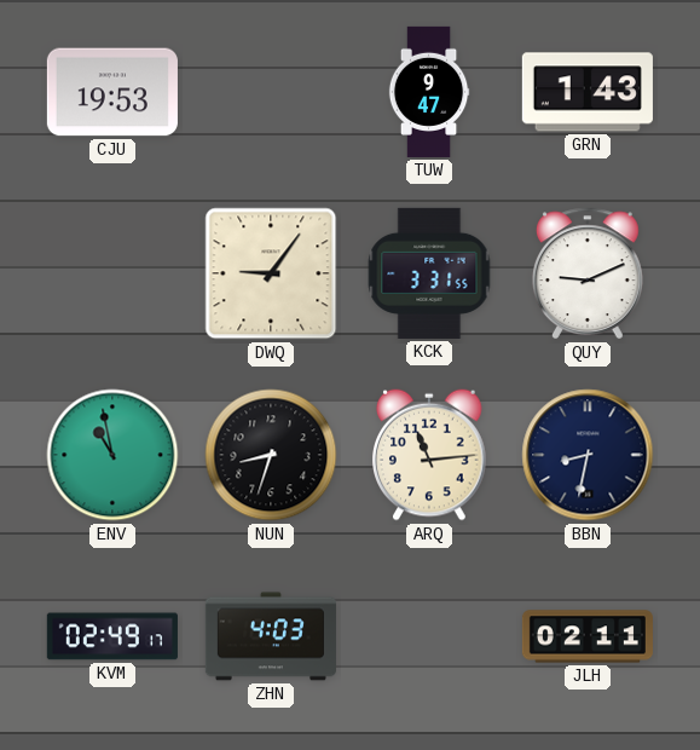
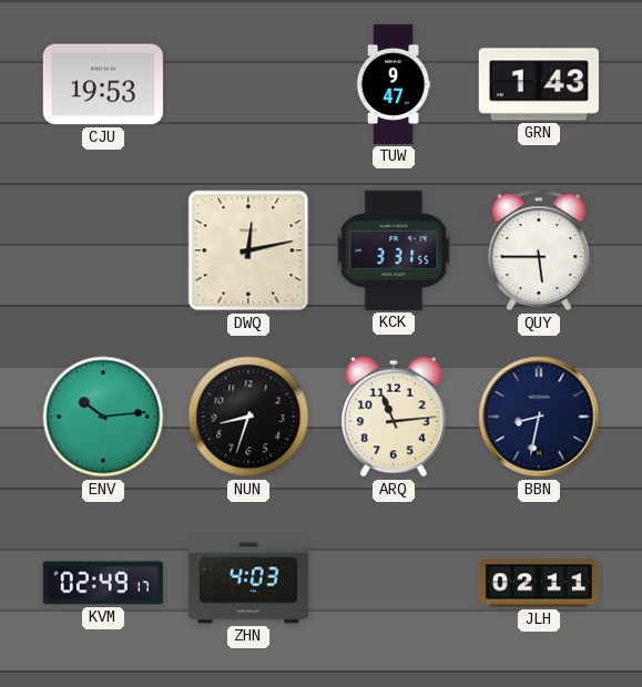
DWQ: 9:06 -> 12:13 (248, 250)
QUY: 9:11 -> 5:45 (539, 250)
ENV: 10:58 -> 10:14 (103, 417)
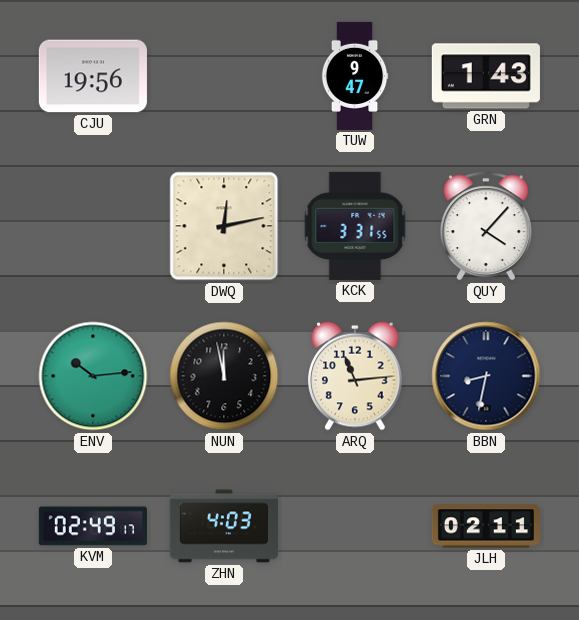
CJU: 19:53 -> 19:56 (93, 76)
QUY: 5:45 -> 4:07 (486, 226)
NUN: 8:33 -> 11:58 (224, 376)
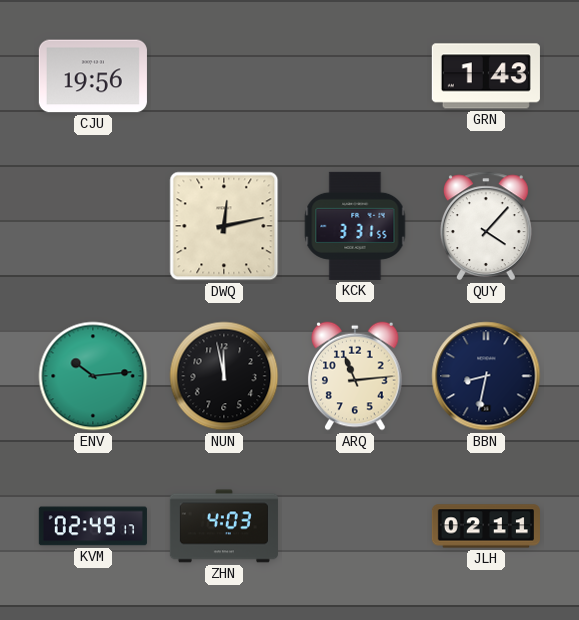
TUW: 9:47 -> none (355, 76)
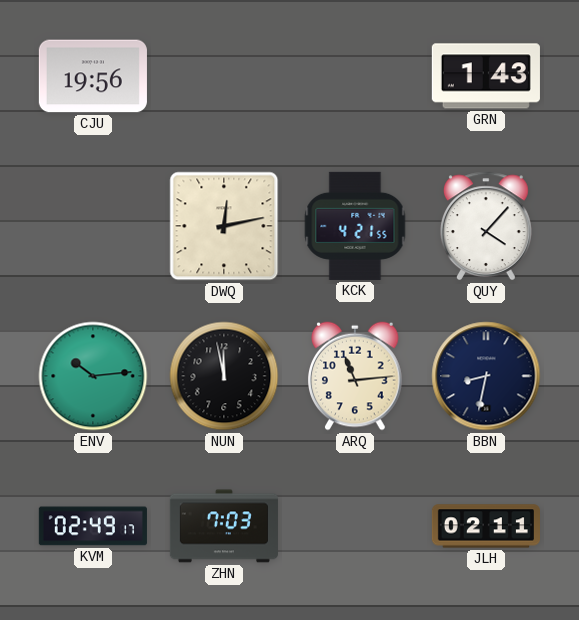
KCK: 3:31 -> 4:21 (355, 226)
ZHN: 4:03 -> 7:03 (224, 526)
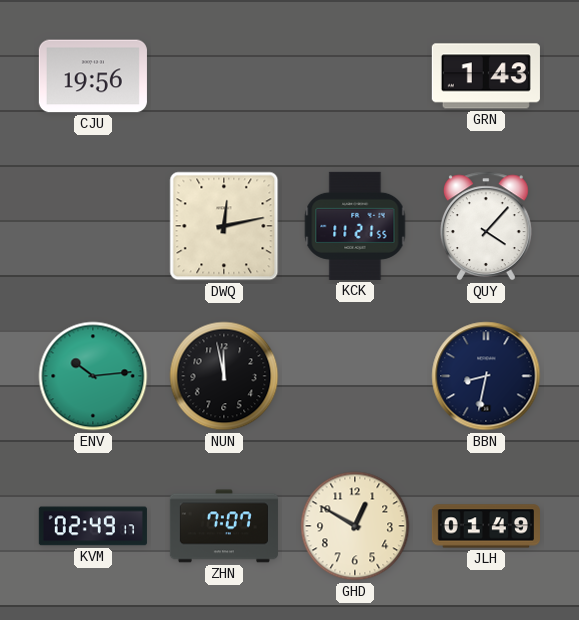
KCK: 4:21 -> 11:21 (355, 226)
ARQ: 11:14 -> none (356, 376)
ZHN: 7:03 -> 7:07 (224, 526)
GHD: none -> 12:50 (355, 526)
JLH: 02:11 -> 01:49 (486, 526)
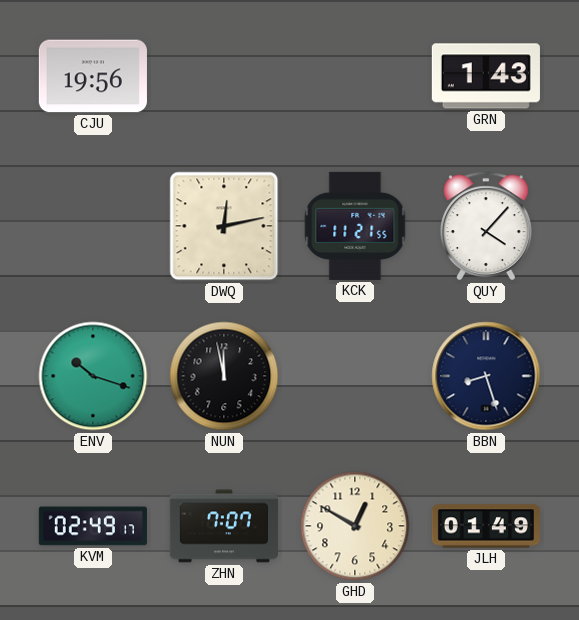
ENV: 10:14 -> 10:18 (93, 376)
BBN: 8:32 -> 8:27 (486, 376)
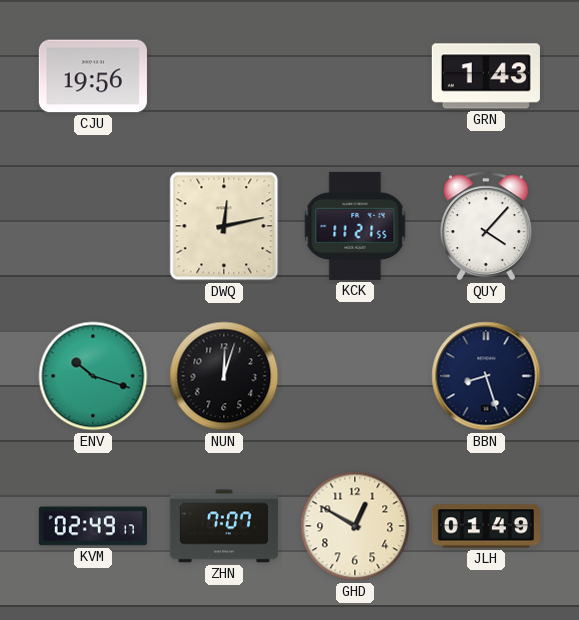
NUN: 11:58 -> 12:03 (224, 376)
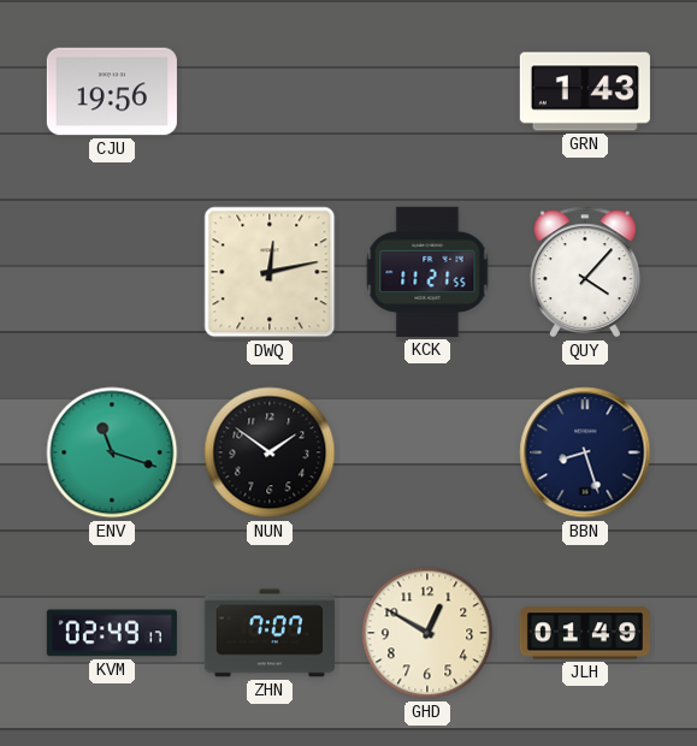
ENV: 10:18 -> 11:18 (112, 452)
NUN: 12:03 -> 1:51 (270, 452)
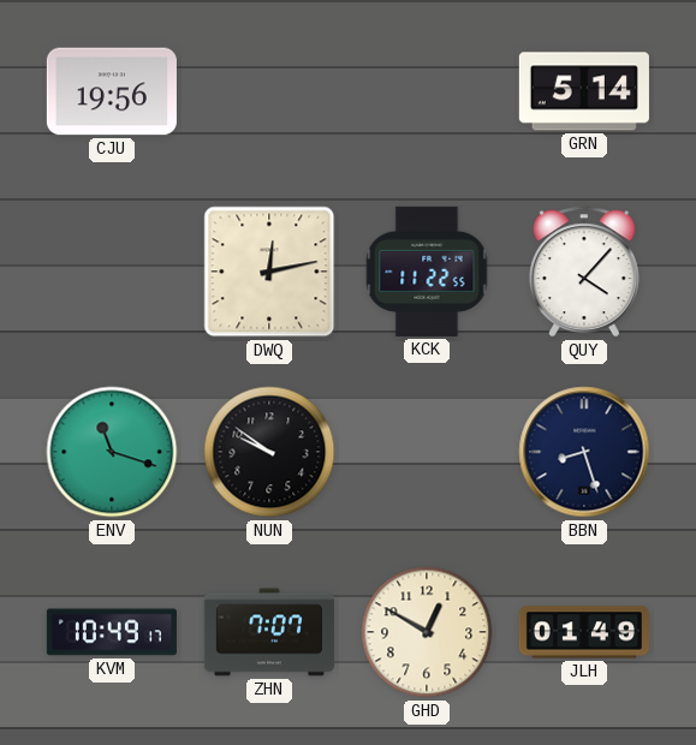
GRN: 1:43 -> 5:14 (584, 91)
KCK: 11:21 -> 11:22 (427, 272)
NUN: 1:51 -> 9:51 (269, 452)
KVM: 02:49 -> 10:49 (112, 632)
